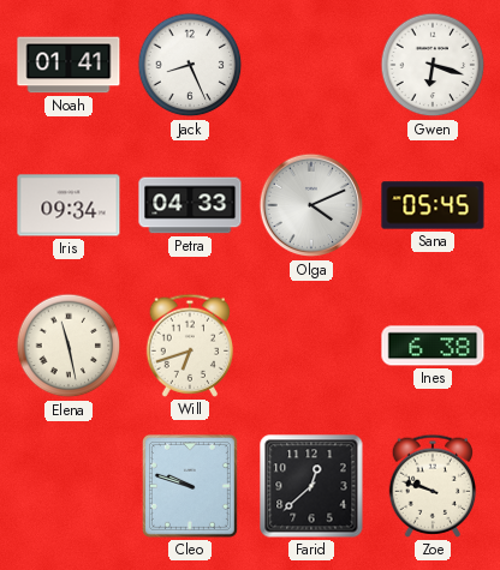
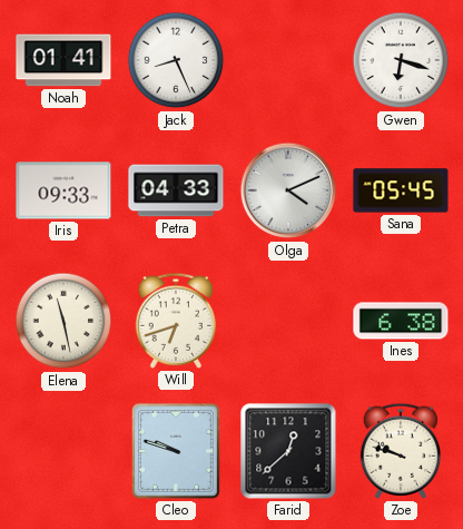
Iris: 09:34 -> 09:33 (63, 190)
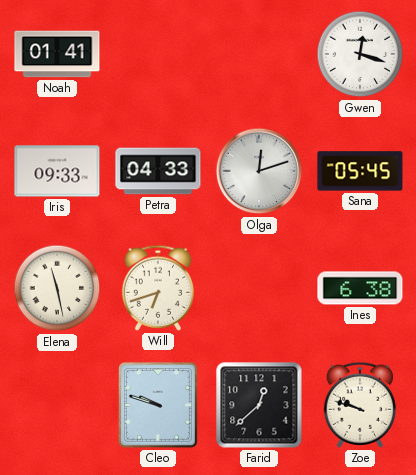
Jack: 8:26 -> none (176, 60)
Gwen: 6:18 -> 12:18 (360, 54)
Olga: 4:11 -> 12:12 (259, 171)
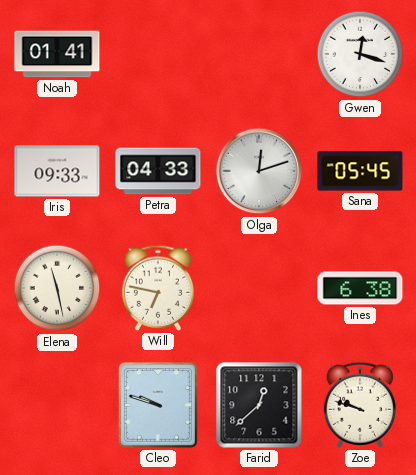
Will: 6:42 -> 6:47 (158, 288)
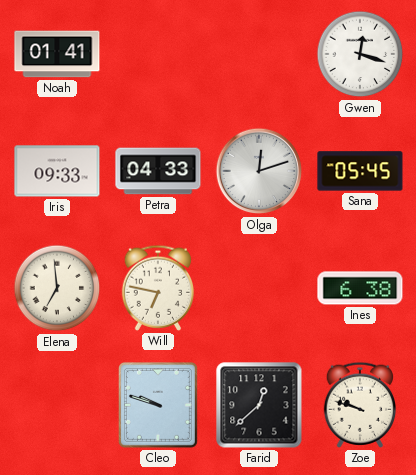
Elena: 11:28 -> 6:59 (57, 288)
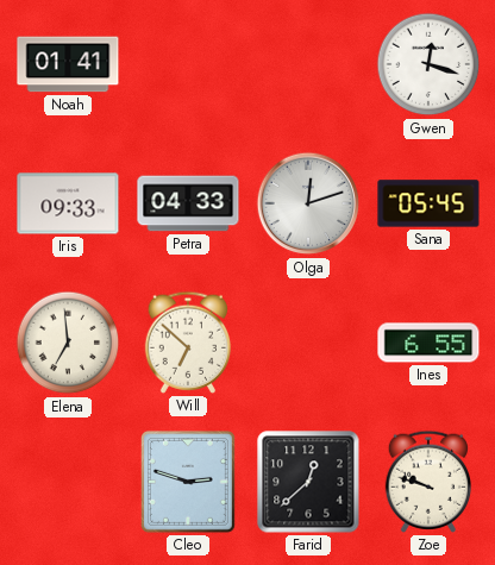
Will: 6:47 -> 6:52 (188, 343)
Ines: 6:38 -> 6:55 (428, 343)
Cleo: 9:48 -> 2:48 (188, 482)
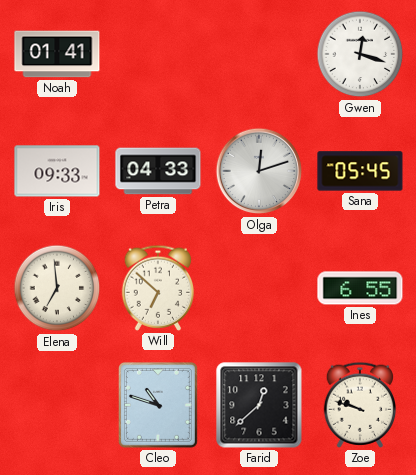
Cleo: 2:48 -> 10:48 (158, 405)
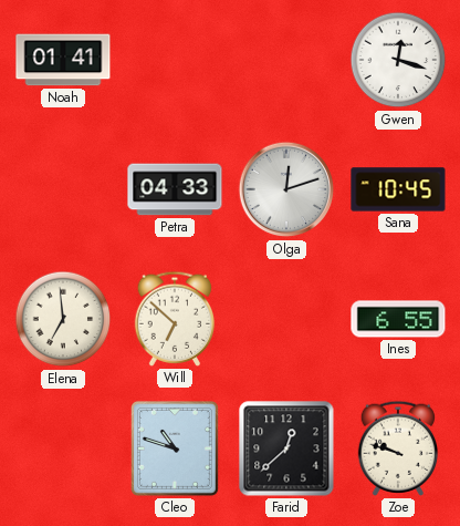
Iris: 09:33 -> none (57, 171)
Sana: 05:45 -> 10:45 (398, 189)
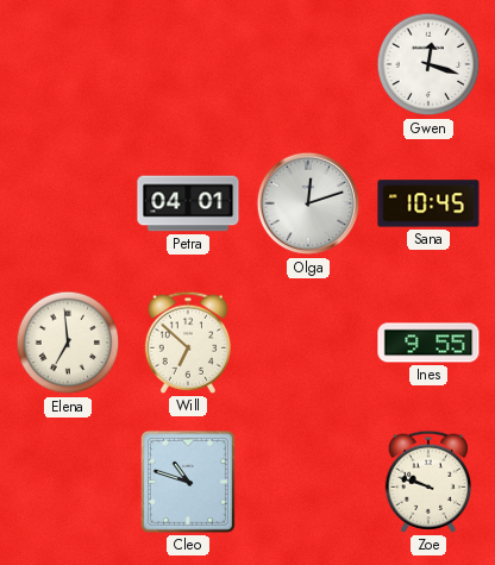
Noah: 01:41 -> none (63, 60)
Petra: 04:33 -> 04:01 (188, 203)
Ines: 6:55 -> 9:55 (428, 343)
Farid: 12:38 -> none (286, 448)
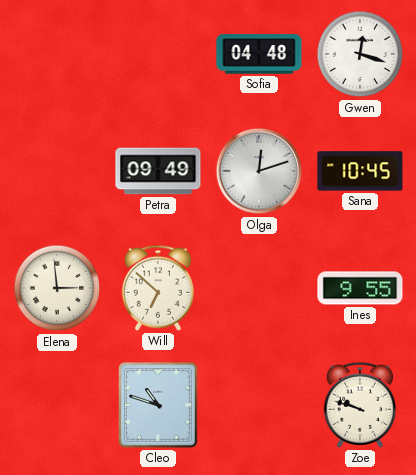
Sofia: none -> 04:48 (259, 54)
Petra: 04:01 -> 09:49 (158, 171)
Elena: 6:59 -> 2:59 (57, 288)
